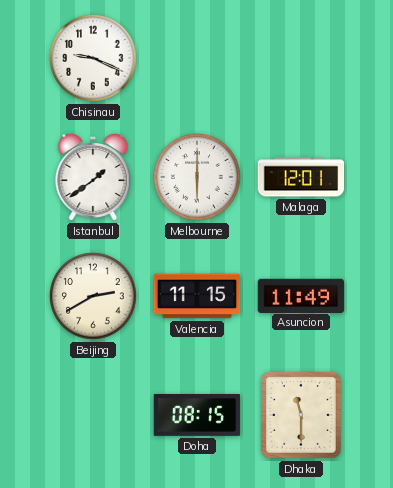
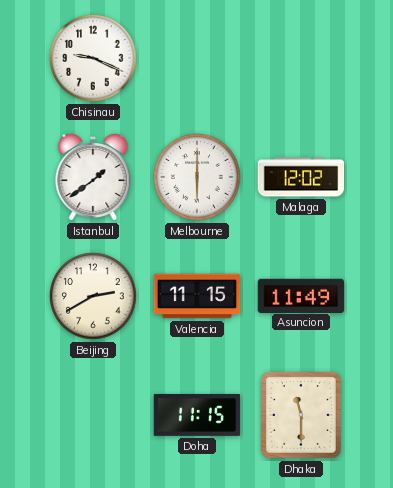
Malaga: 12:01 -> 12:02 (301, 177)
Doha: 08:15 -> 11:15 (197, 415)
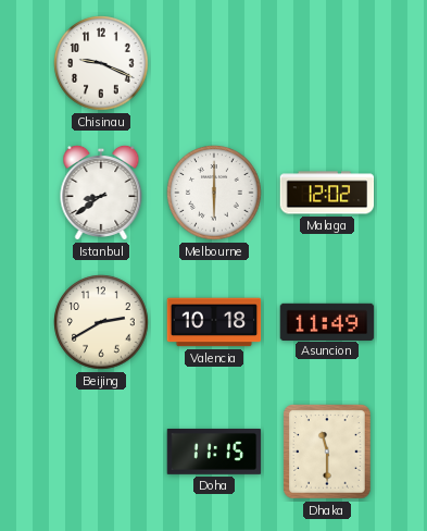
Istanbul: 1:39 -> 8:39 (101, 193)
Valencia: 11:15 -> 10:18 (214, 322)
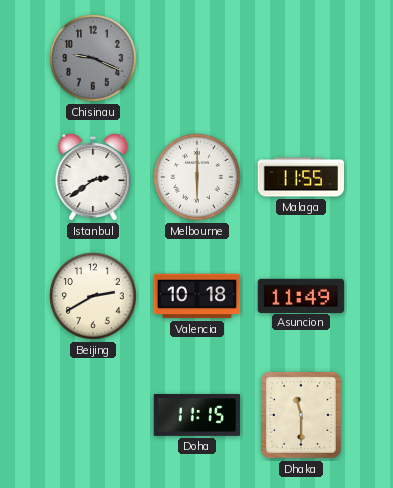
Chisinau dial: white -> grey (93, 58)
Istanbul: 8:39 -> 2:39 (93, 177)
Malaga: 12:02 -> 11:55 (301, 177)
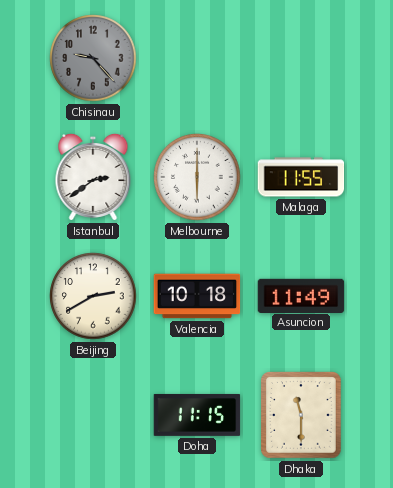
Chisinau: 9:19 -> 9:23 (93, 58)
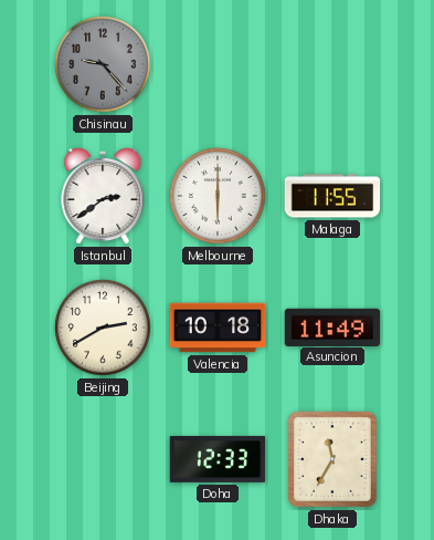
Doha: 11:15 -> 12:33 (218, 459)
Dhaka: 11:30 -> 11:35 (334, 459)
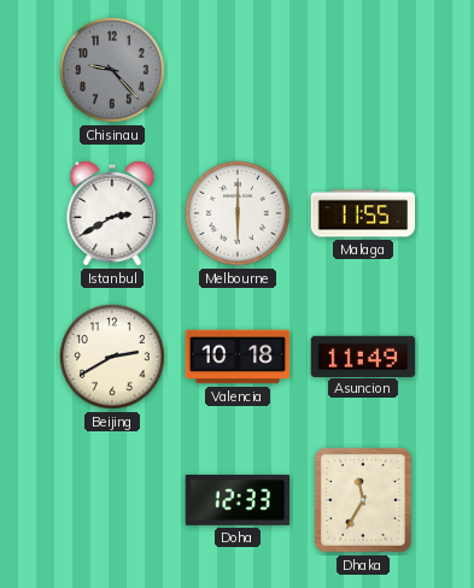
Istanbul: 2:39 -> 2:40 (112, 213)
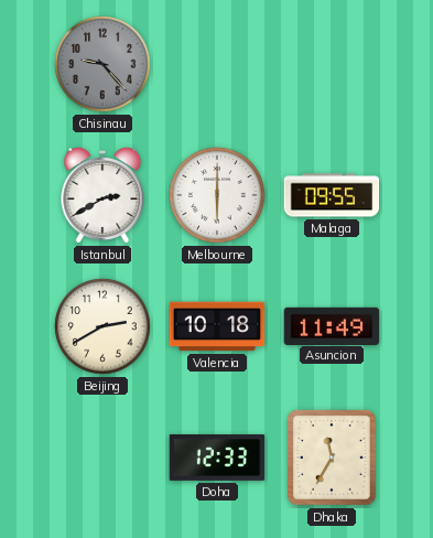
Malaga: 11:55 -> 09:55 (332, 195)
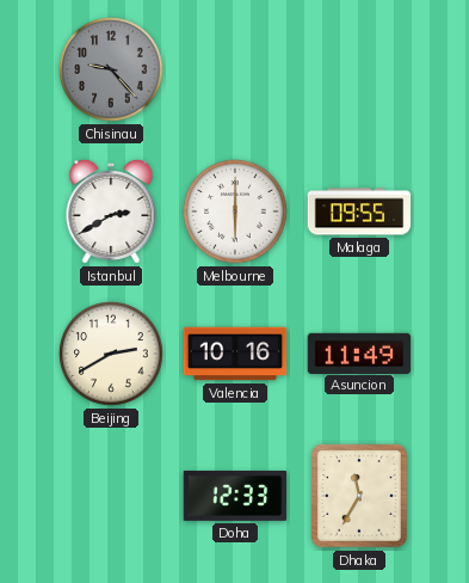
Valencia: 10:18 -> 10:16 (235, 354)
